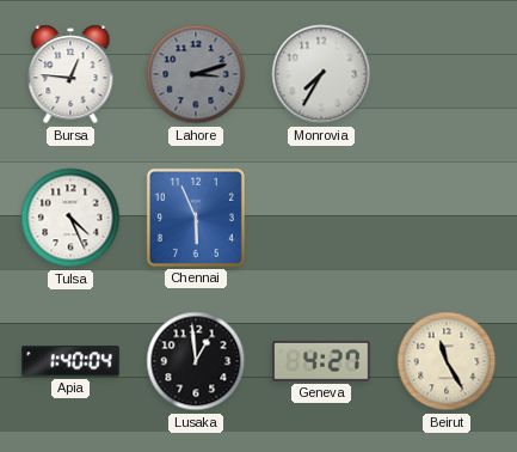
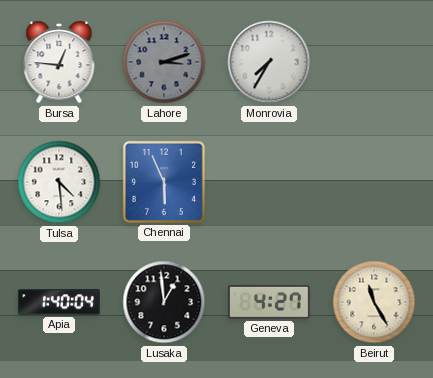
Tulsa: 4:26 -> 4:29 (59, 182)
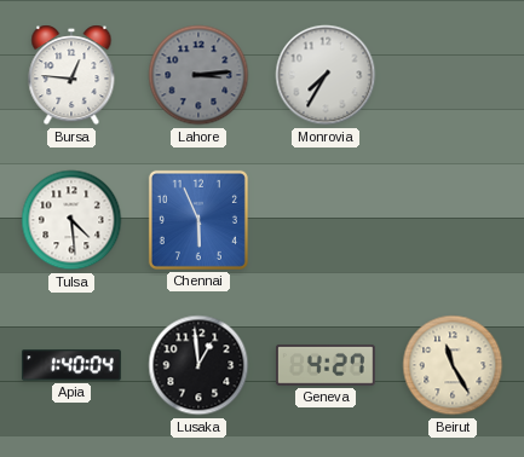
Lahore: 3:12 -> 3:14 (198, 75)
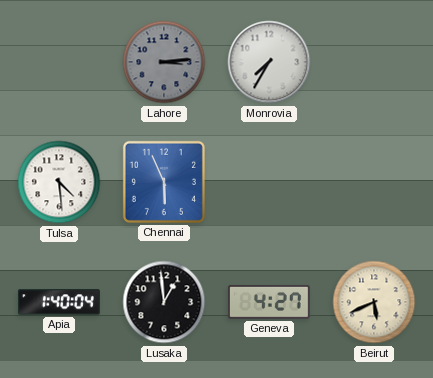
Bursa: 12:46 -> none (71, 75)
Beirut: 11:25 -> 5:41 (374, 302)
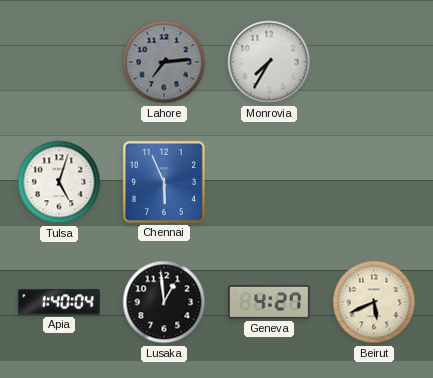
Lahore: 3:14 -> 7:14 (164, 62)
Tulsa: 4:29 -> 5:03 (59, 182)
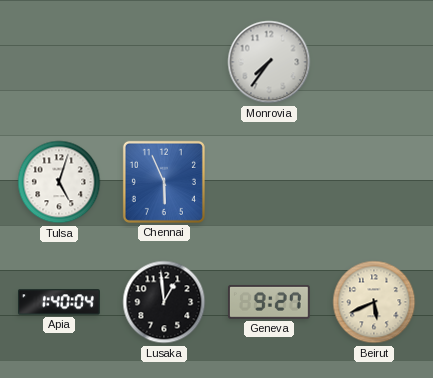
Lahore: 7:14 -> none (164, 62)
Monrovia: 7:35 -> 7:36 (269, 62)
Geneva: 4:27 -> 9:27 (269, 302)
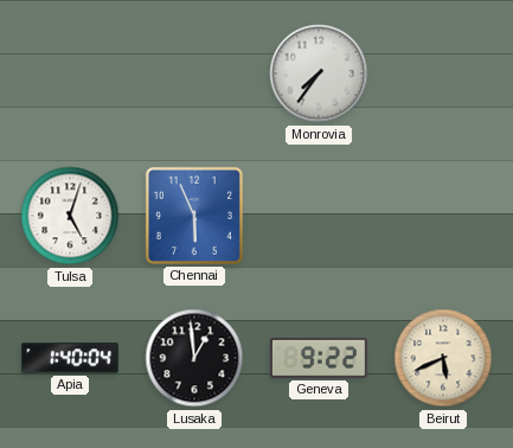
Geneva: 9:27 -> 9:22 (319, 358)
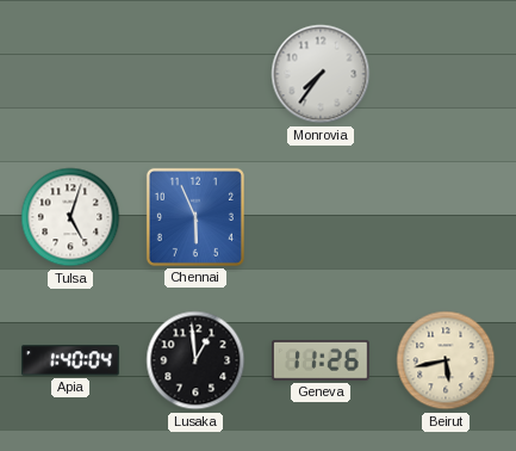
Geneva: 9:22 -> 11:26 (321, 360)
Beirut: 5:41 -> 5:43 (446, 360)
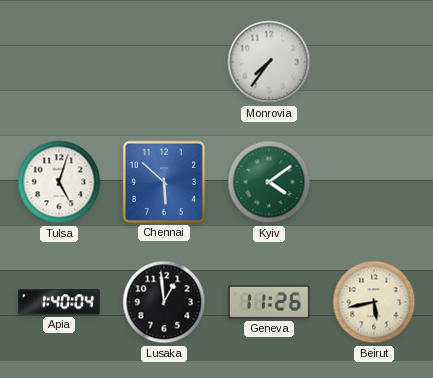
Chennai: 5:56 -> 5:52 (164, 182)
Kyiv: none -> 4:09 (269, 182)
